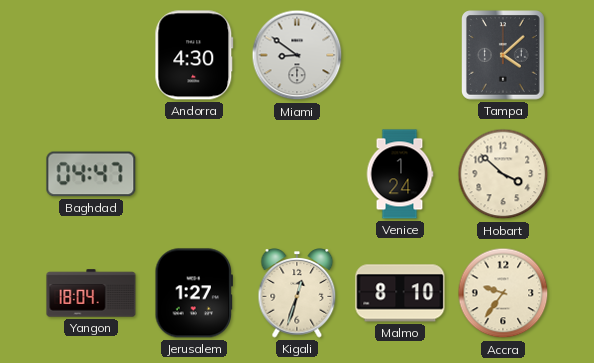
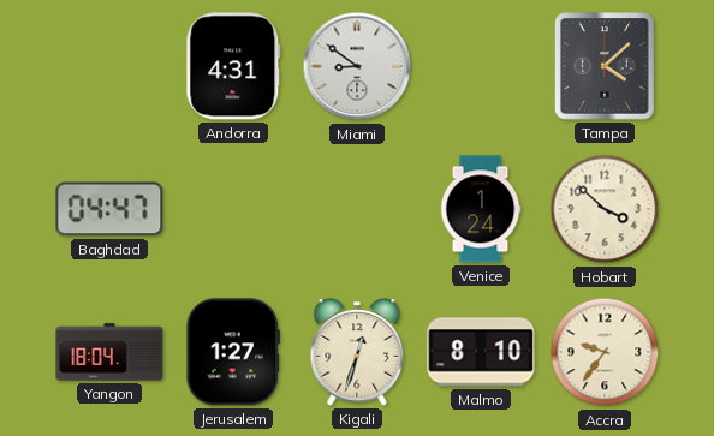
Andorra: 4:30 -> 4:31 (233, 66)
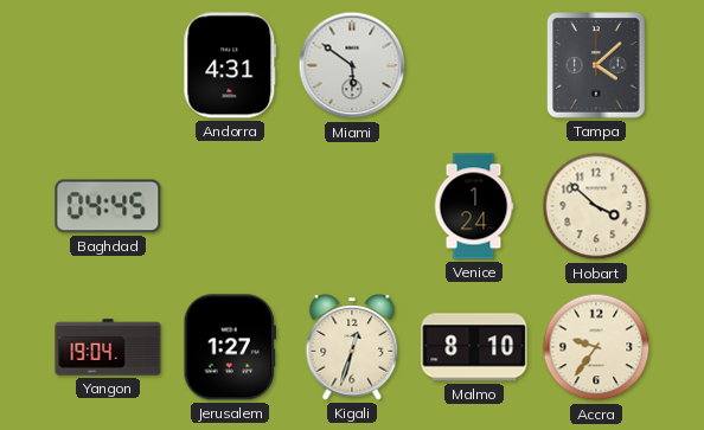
Miami: 8:51 -> 5:51 (352, 65)
Baghdad: 04:47 -> 04:45 (108, 206)
Yangon: 18:04 -> 19:04 (108, 347)
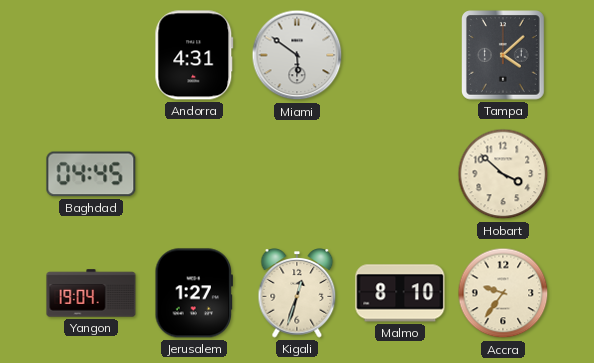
Venice: 1:24 -> none (474, 206)
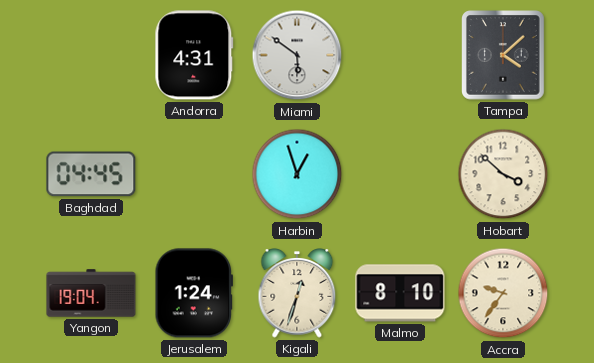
Harbin: none -> 12:57 (297, 174)
Jerusalem: 1:27 -> 1:24 (194, 293)
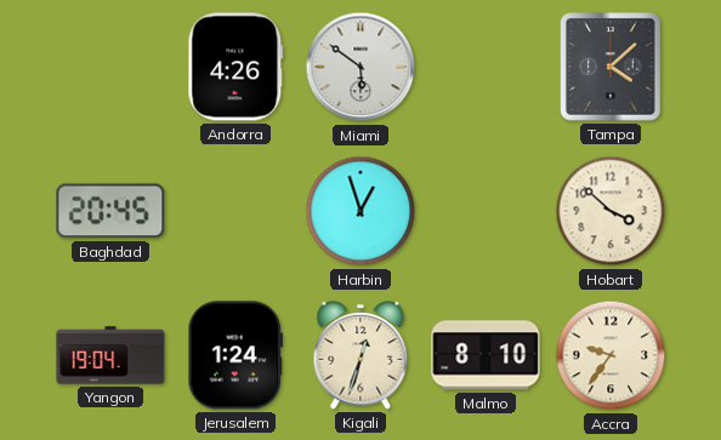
Andorra: 4:31 -> 4:26 (235, 67)
Baghdad: 04:45 -> 20:45 (110, 211)
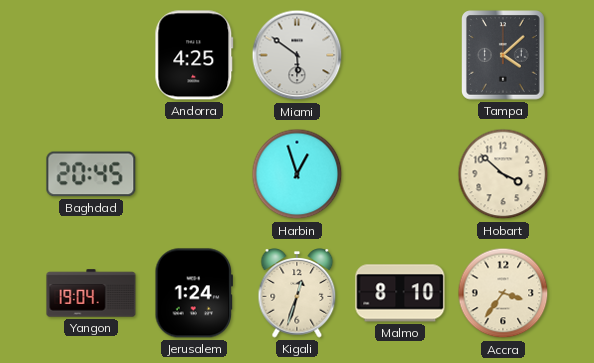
Andorra: 4:26 -> 4:25 (194, 55)
Accra: 9:36 -> 3:36 (503, 293)
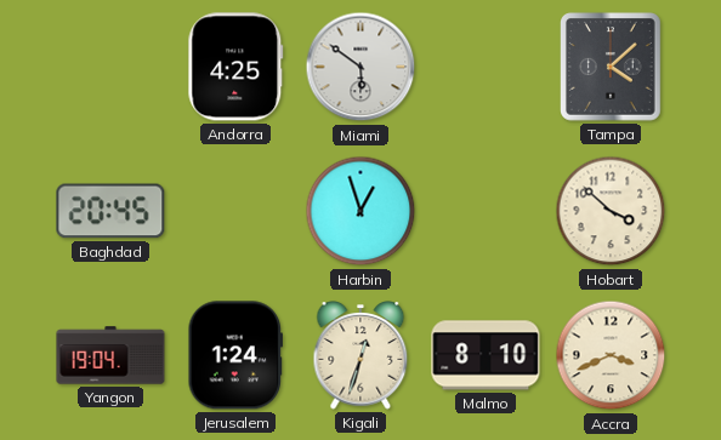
Accra: 3:36 -> 3:41 (611, 355)
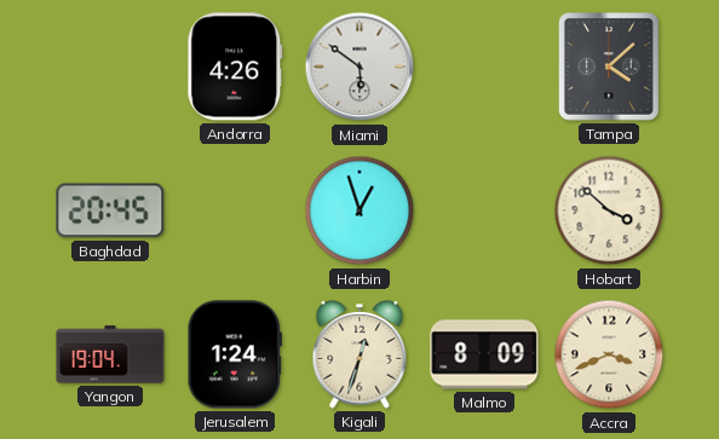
Andorra: 4:25 -> 4:26 (235, 67)
Malmo: 8:10 -> 8:09 (484, 354)
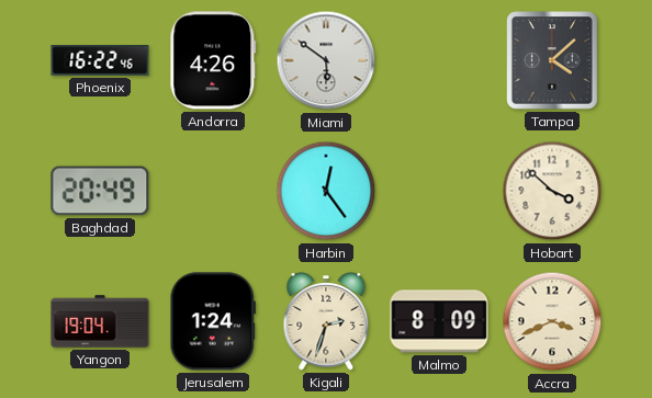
Phoenix: none -> 16:22 (100, 60)
Baghdad: 20:45 -> 20:49 (100, 191)
Harbin: 12:57 -> 12:24 (326, 191)
Kigali: 12:33 -> 2:33 (326, 321)
